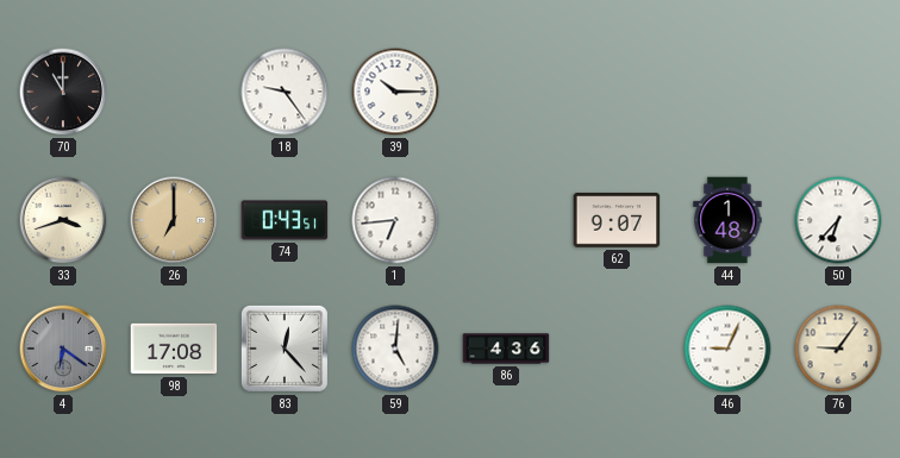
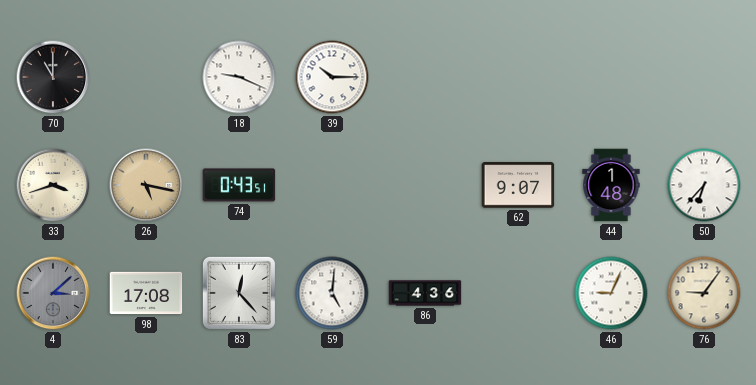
18: 9:24 -> 9:19 (239, 77)
26: 7:00 -> 5:17 (146, 185)
1: 6:44 -> none (395, 220)
4: 6:21 -> 3:08 (53, 293)
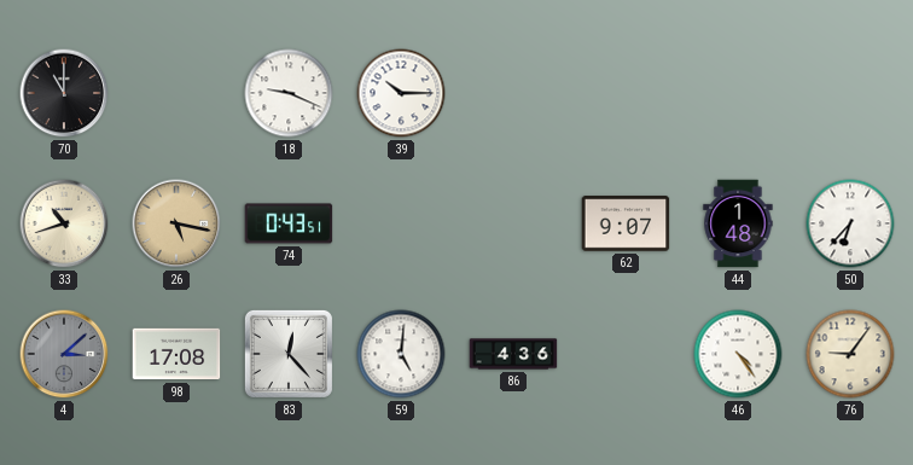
33: 3:42 -> 10:42 (64, 223)
46: 9:04 -> 4:24 (738, 354)
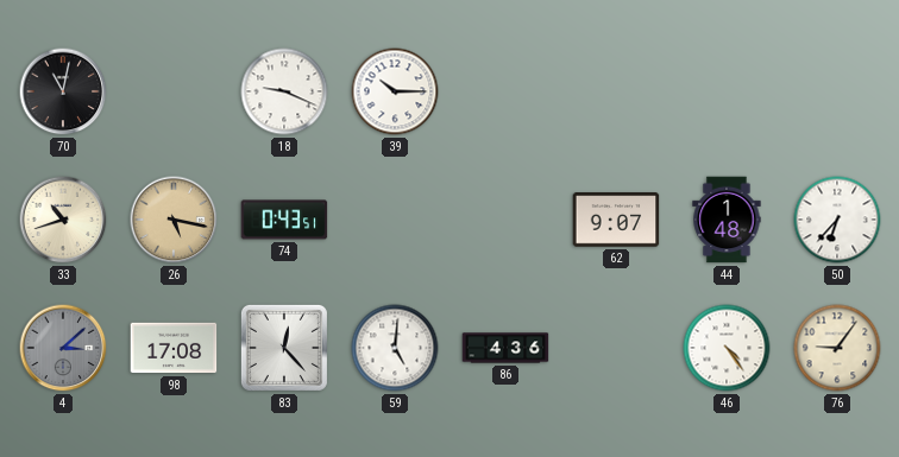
70: 11:00 -> 11:02 (63, 91)
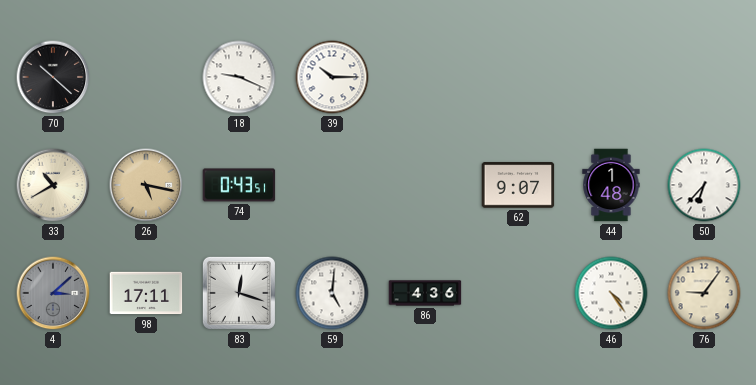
70: 11:02 -> 10:22 (53, 77)
33: 10:42 -> 10:40 (53, 185)
98: 17:08 -> 17:11 (146, 293)
83: 12:23 -> 12:18 (239, 293)
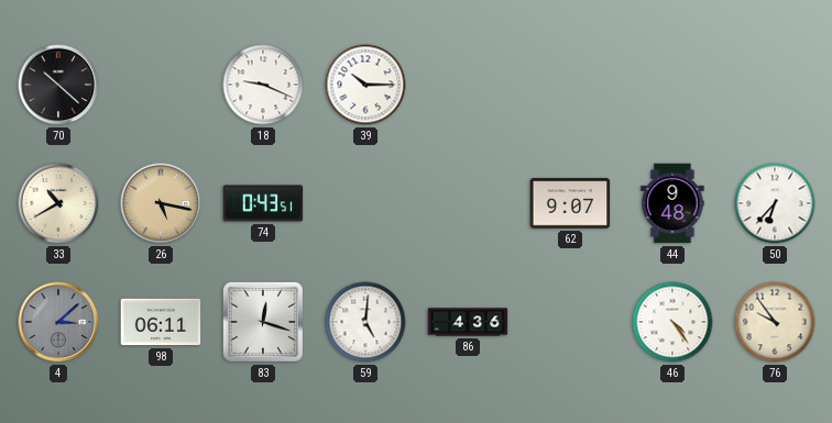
44: 1:48 -> 9:48 (672, 203)
98: 17:11 -> 06:11 (161, 322)
76: 9:06 -> 9:54 (775, 322)
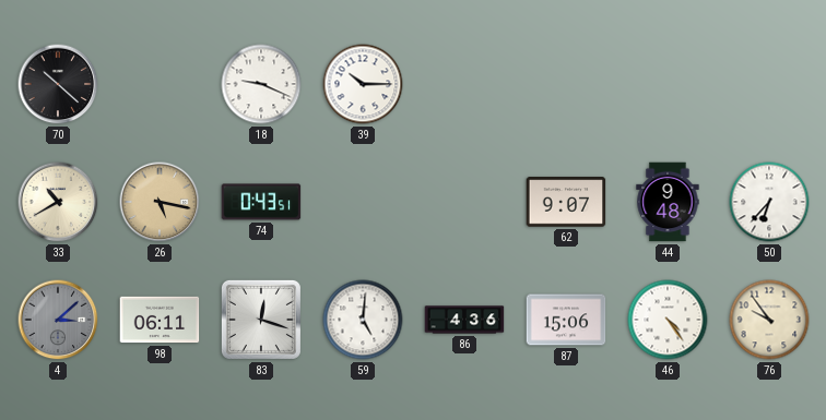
87: none -> 15:06 (566, 320)
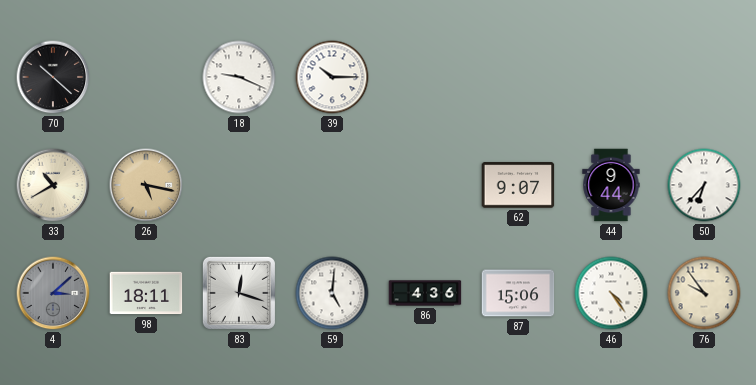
74: 0:43 -> none (261, 202)
44: 9:48 -> 9:44 (611, 185)
98: 06:11 -> 18:11 (146, 293)
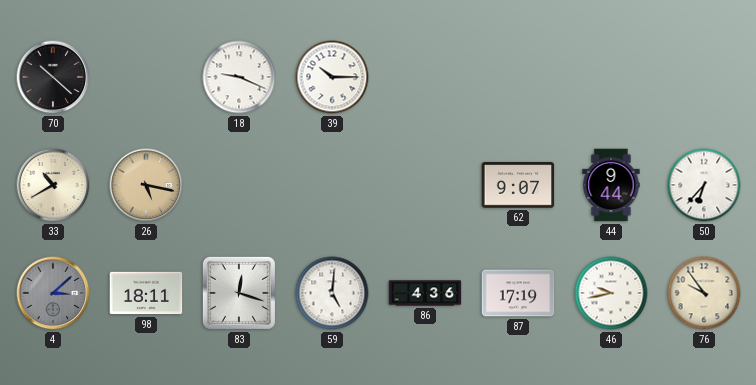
87: 15:06 -> 17:19 (518, 293)
46: 4:24 -> 9:43 (611, 293)
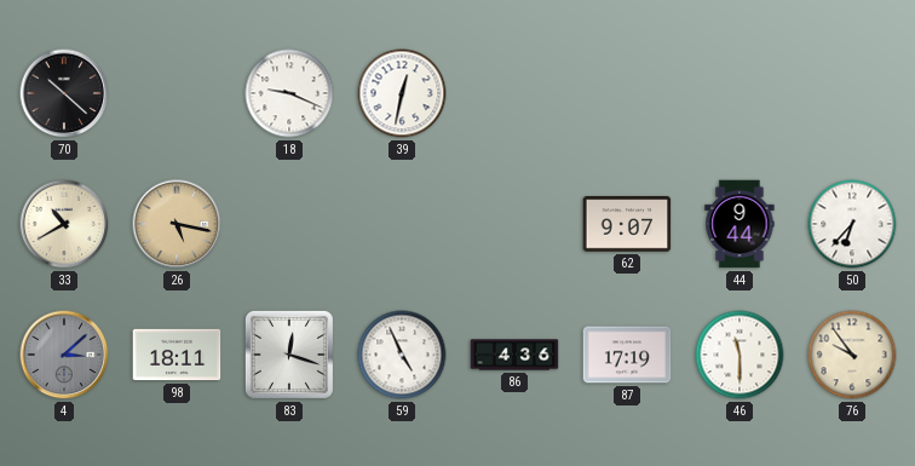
39: 10:15 -> 12:32 (402, 93)
59: 5:01 -> 4:56 (402, 355)
46: 9:43 -> 11:30 (740, 355)
